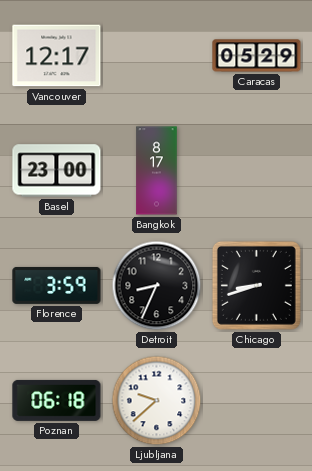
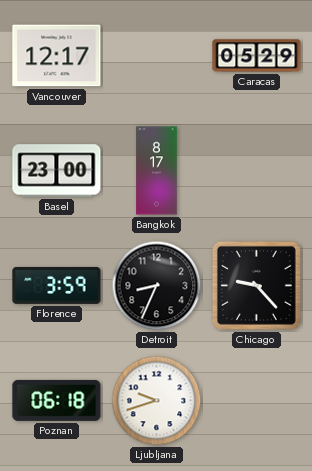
Chicago: 8:42 -> 9:23 (256, 285)
Ljubljana: 9:38 -> 9:42 (157, 401)
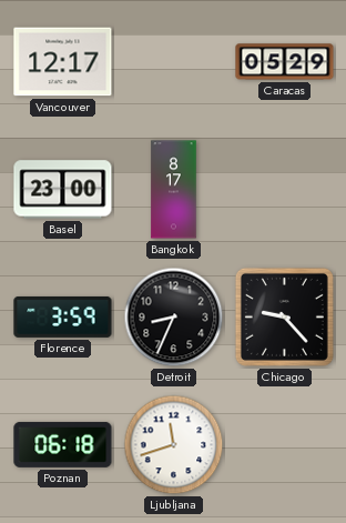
Ljubljana: 9:42 -> 11:42 (174, 445)
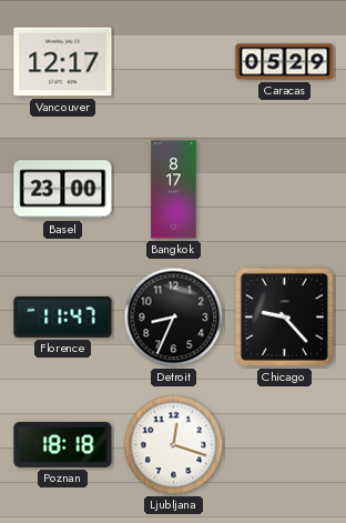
Florence: 3:59 -> 11:47 (63, 316)
Poznan: 06:18 -> 18:18 (63, 444)
Ljubljana: 11:42 -> 12:18 (174, 445)
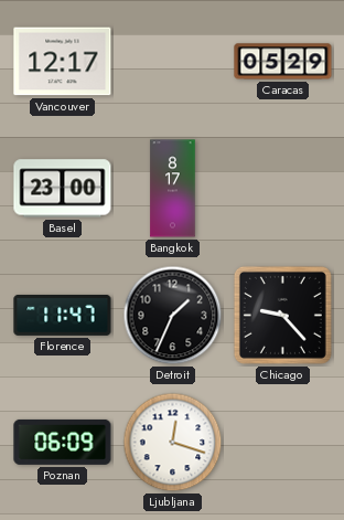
Detroit: 8:34 -> 1:34 (173, 316)
Poznan: 18:18 -> 06:09 (63, 442)
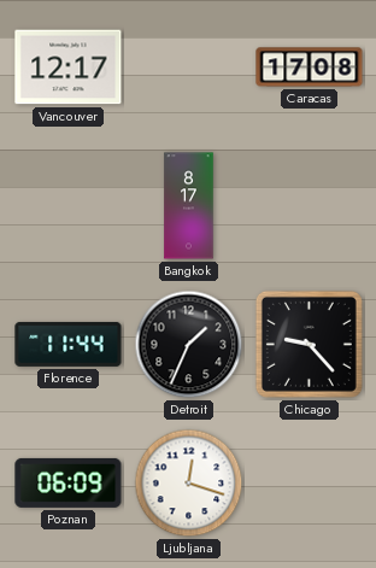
Caracas: 05:29 -> 17:08 (310, 68)
Basel: 23:00 -> none (63, 189)
Florence: 11:47 -> 11:44 (69, 344)
